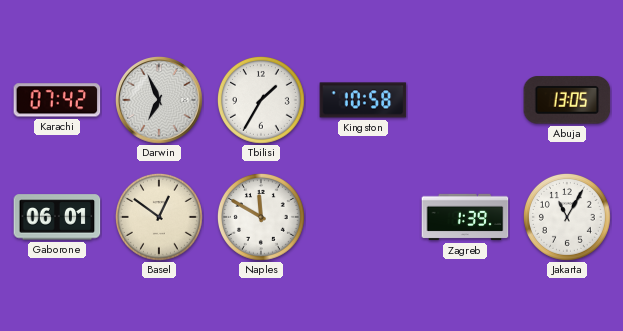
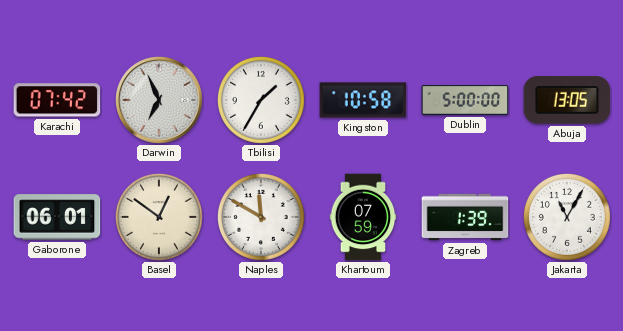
Dublin: none -> 5:00 (465, 100)
Khartoum: none -> 07:59 (363, 217)
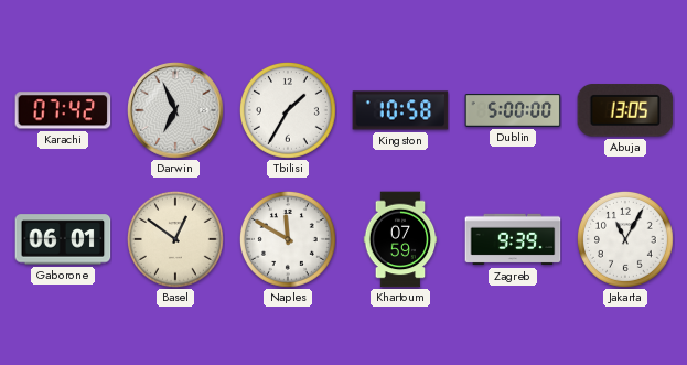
Zagreb: 1:39 -> 9:39 (513, 239)
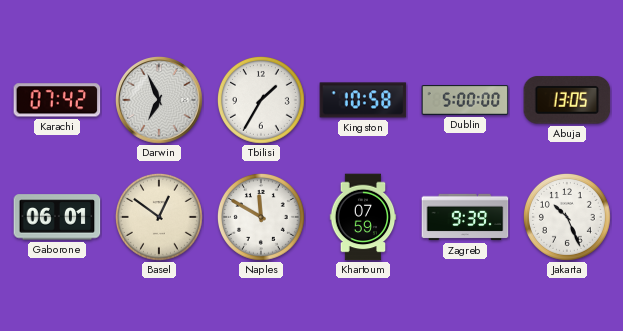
Jakarta: 11:05 -> 10:26 (567, 218)
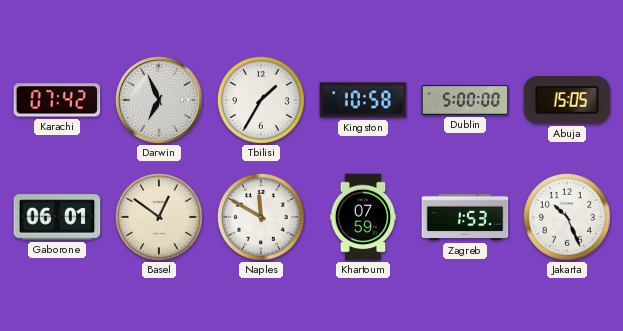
Abuja: 13:05 -> 15:05 (567, 100)
Zagreb: 9:39 -> 1:53 (465, 217)
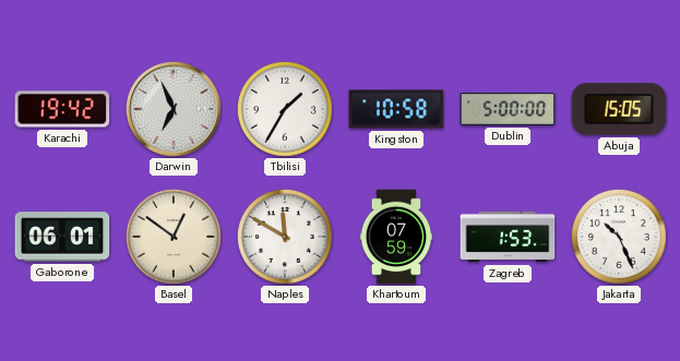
Karachi: 07:42 -> 19:42 (62, 109)
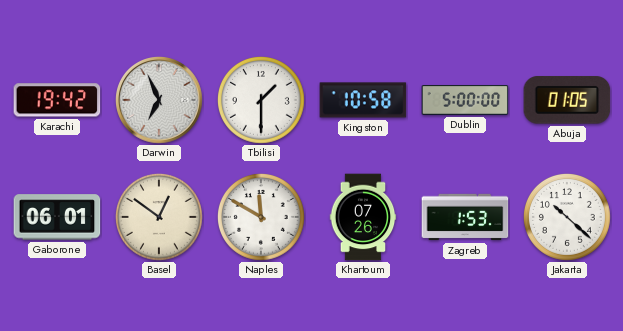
Tbilisi: 1:35 -> 1:30 (261, 101)
Abuja: 15:05 -> 01:05 (567, 100)
Khartoum: 07:59 -> 07:26 (363, 217)
Jakarta: 10:26 -> 10:22 (567, 218)
